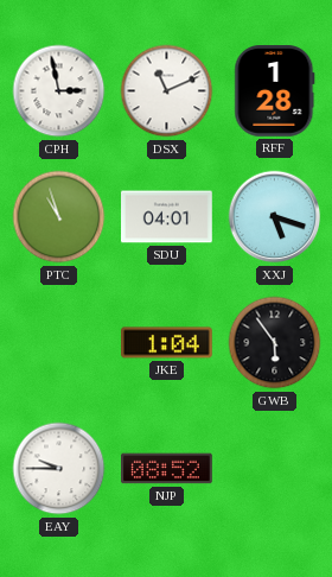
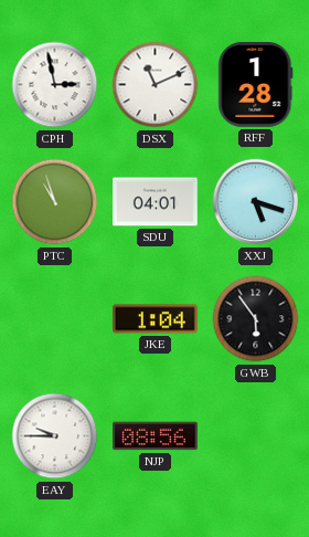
NJP: 08:52 -> 08:56 (156, 436)
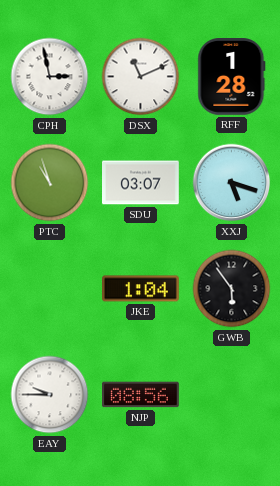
SDU: 04:01 -> 03:07 (141, 183)
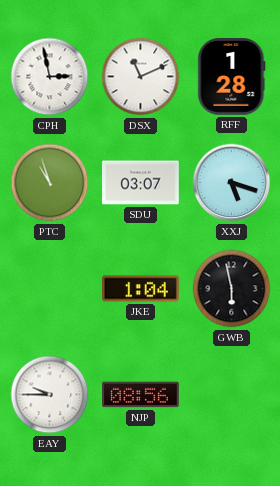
GWB: 5:54 -> 5:58 (232, 289)
